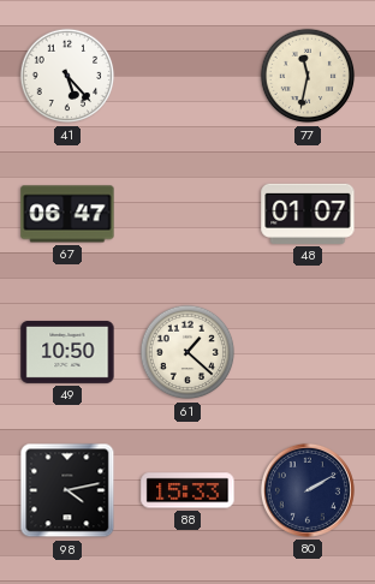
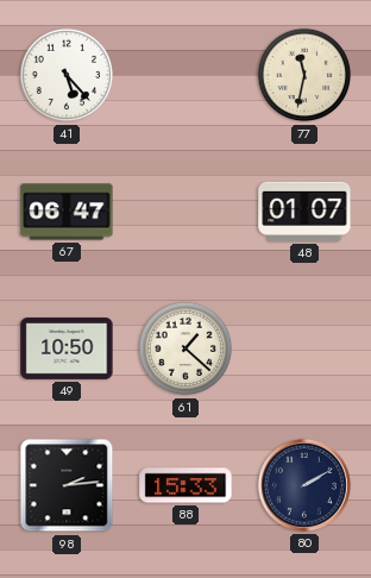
98: 4:13 -> 2:14 (67, 485)
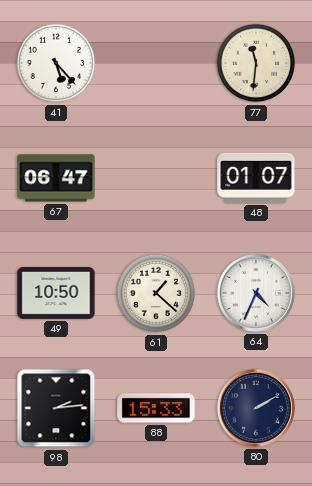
77: 11:32 -> 11:31 (256, 63)
64: none -> 4:34 (256, 293)
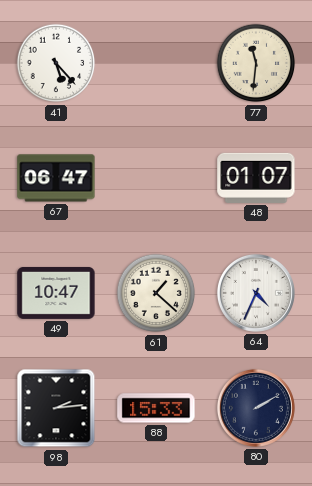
49: 10:50 -> 10:47 (56, 293)
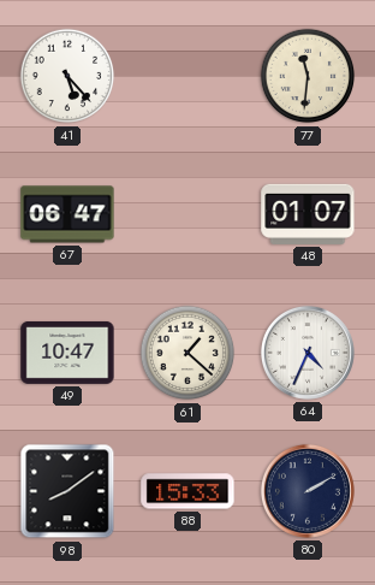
98: 2:14 -> 8:09 (67, 491)
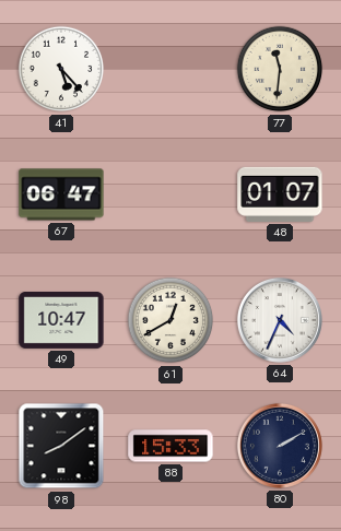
61: 1:22 -> 12:40 (170, 320)
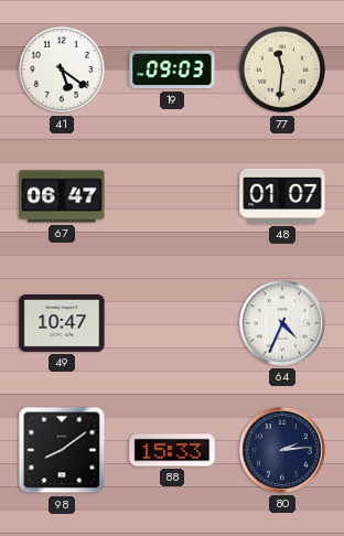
41: 5:23 -> 5:21 (62, 69)
19: none -> 09:03 (172, 69)
61: 12:40 -> none (170, 320)
80: 2:10 -> 2:14 (282, 450)
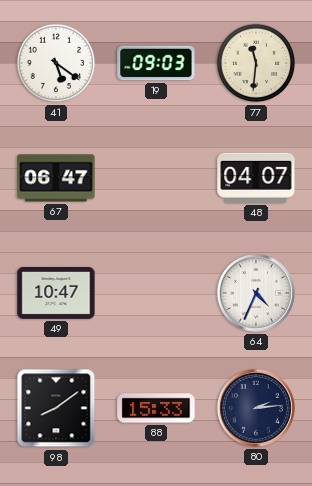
48: 01:07 -> 04:07 (256, 178)
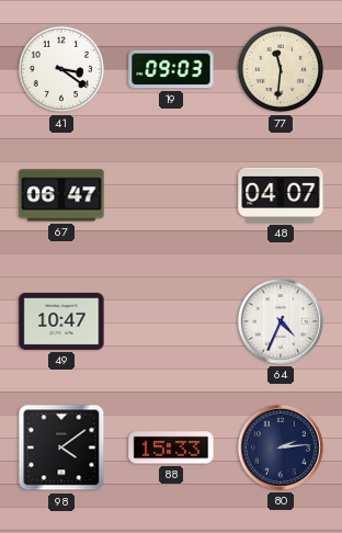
41: 5:21 -> 3:21 (61, 69)
98: 8:09 -> 4:09 (61, 447)
